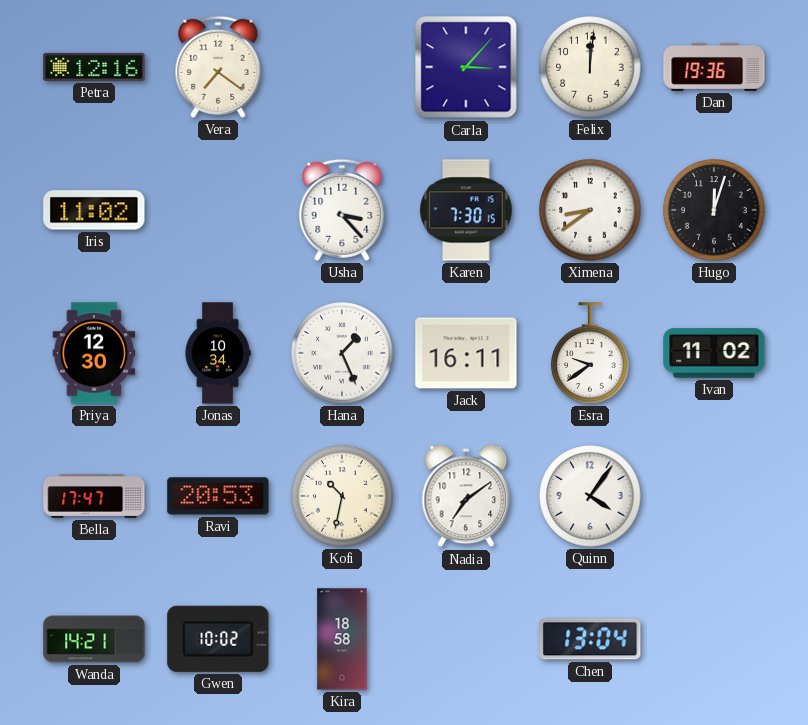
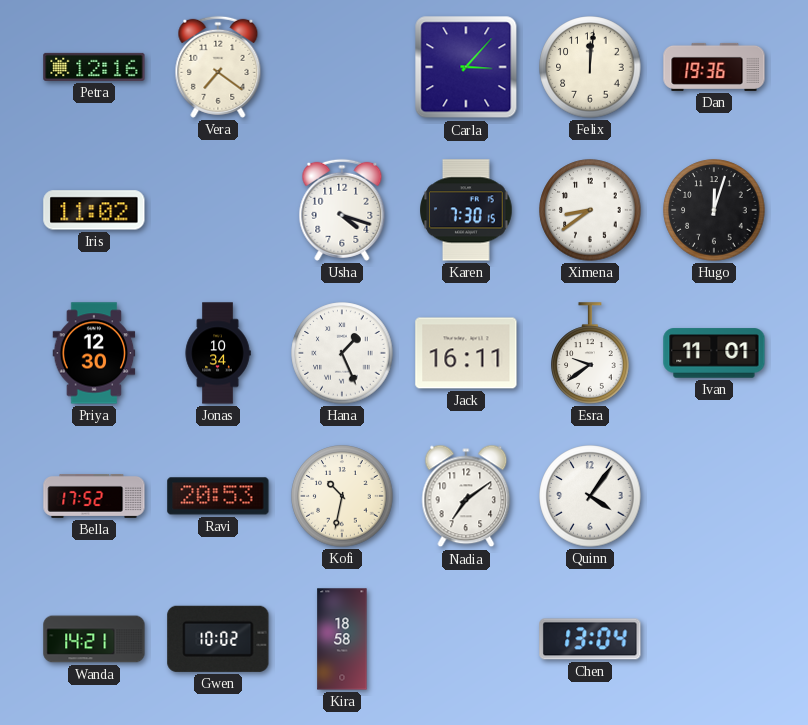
Usha: 3:23 -> 4:18 (342, 210)
Ivan: 11:02 -> 11:01 (714, 353)
Bella: 17:47 -> 17:52 (94, 497)
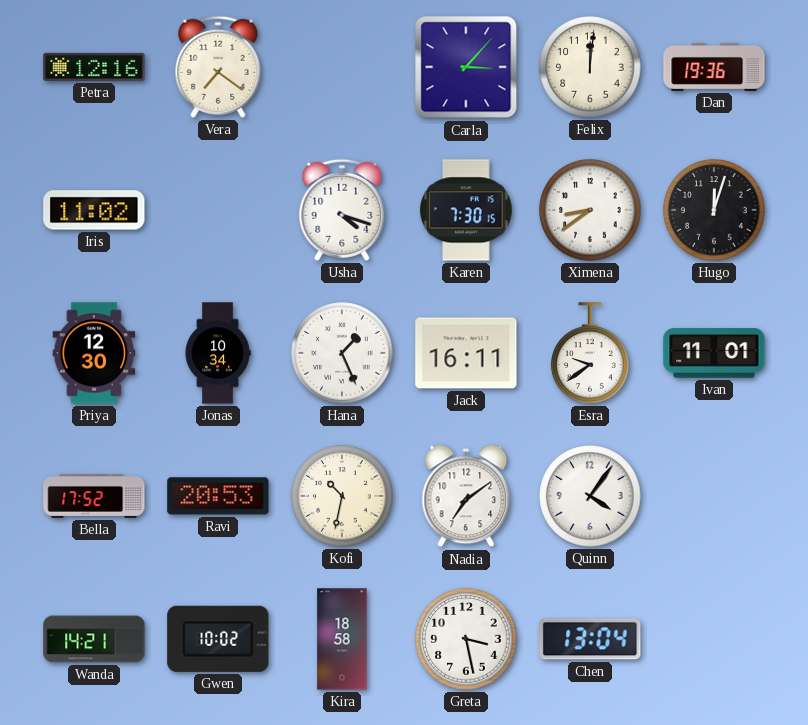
Greta: none -> 3:28 (466, 639)
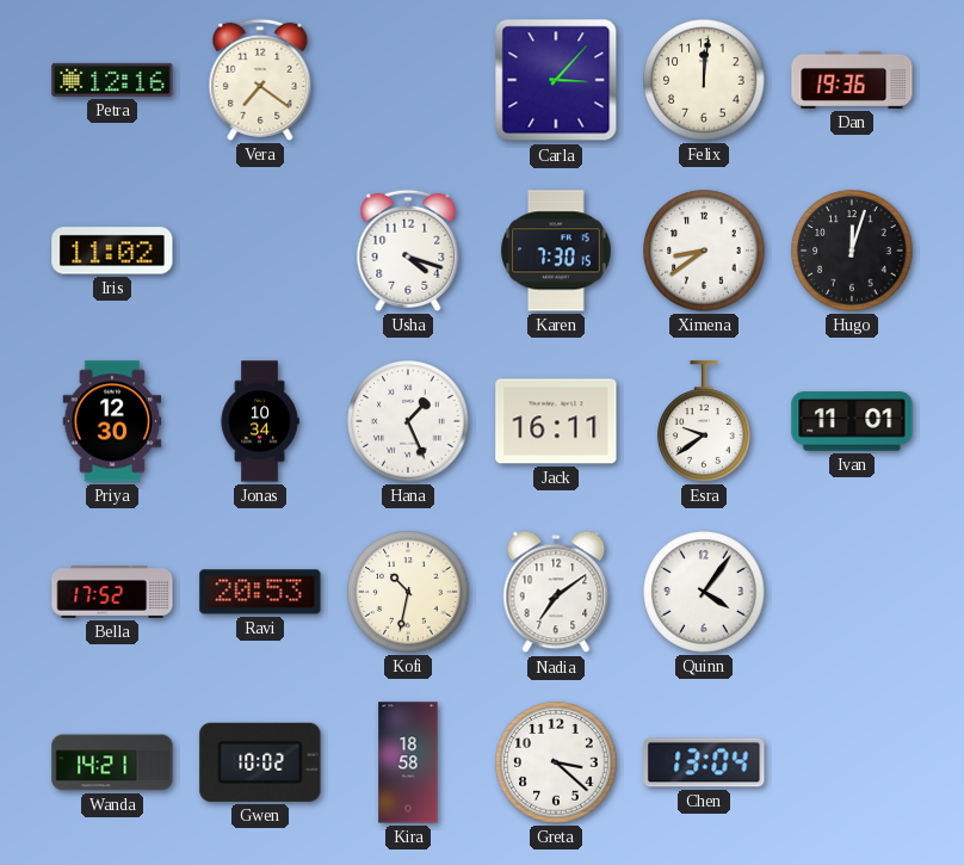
Greta: 3:28 -> 3:22 (556, 762)
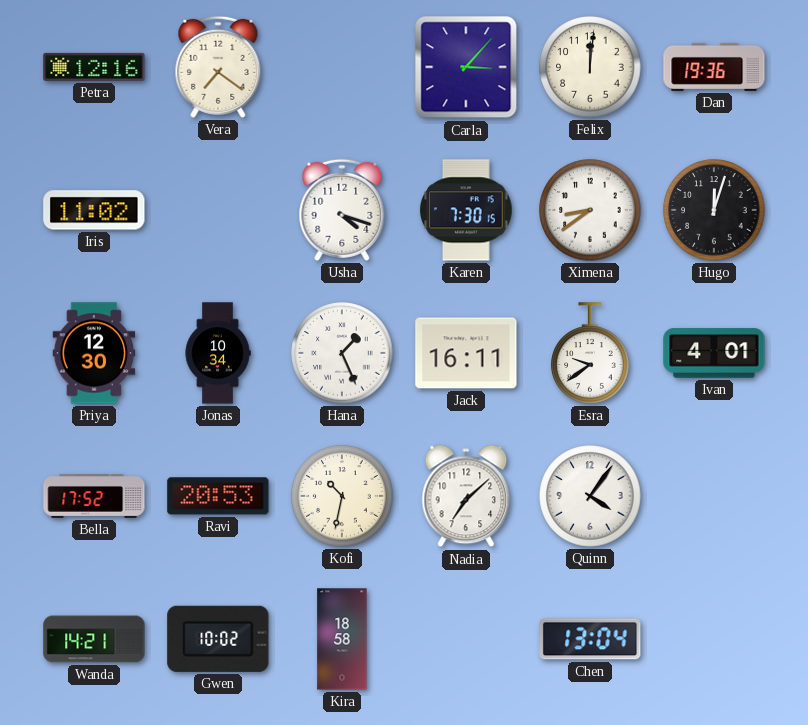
Ivan: 11:01 -> 4:01 (714, 353)
Nadia: 7:09 -> 7:08 (466, 496)
Greta: 3:22 -> none (556, 762)
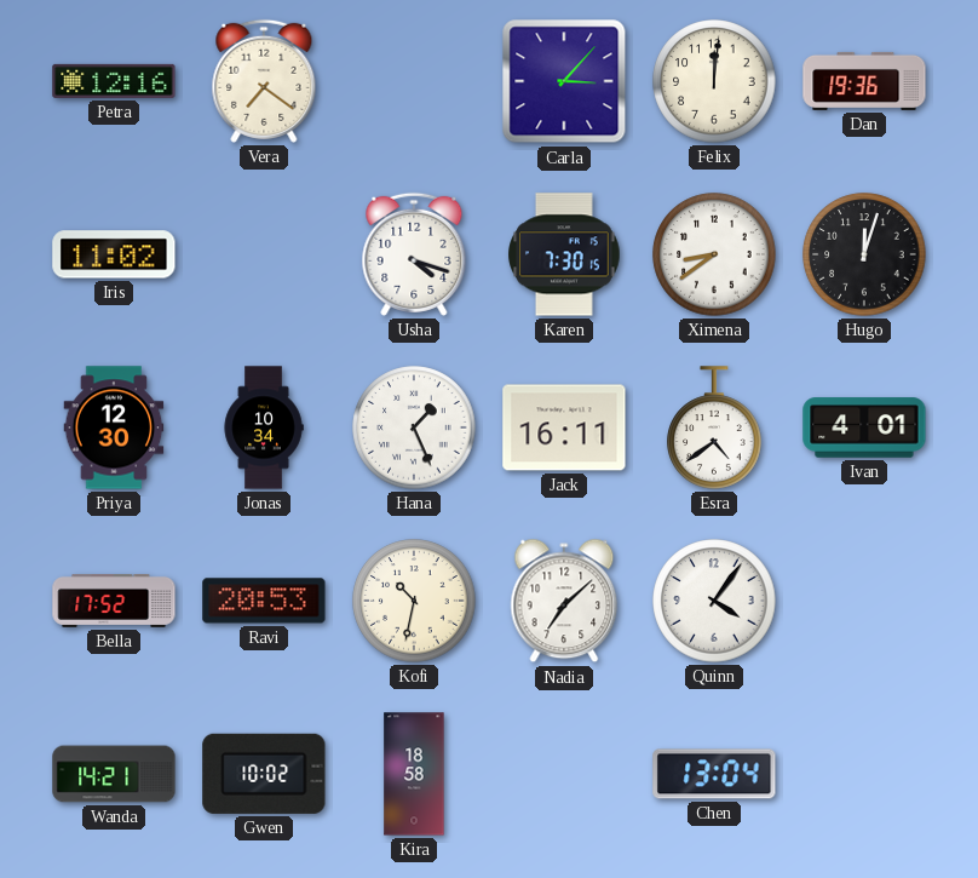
Esra: 9:39 -> 4:39 (714, 427)
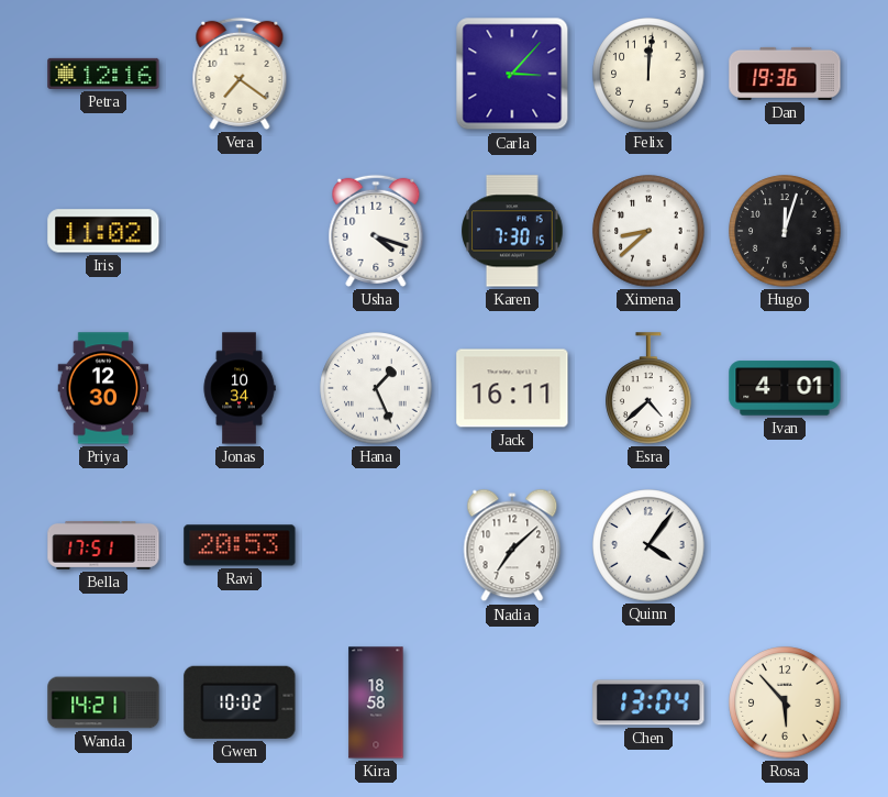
Ximena: 8:39 -> 8:38 (648, 231)
Esra: 4:39 -> 4:38 (648, 388)
Bella: 17:52 -> 17:51 (103, 546)
Kofi: 10:32 -> none (414, 601)
Rosa: none -> 5:53 (785, 702)
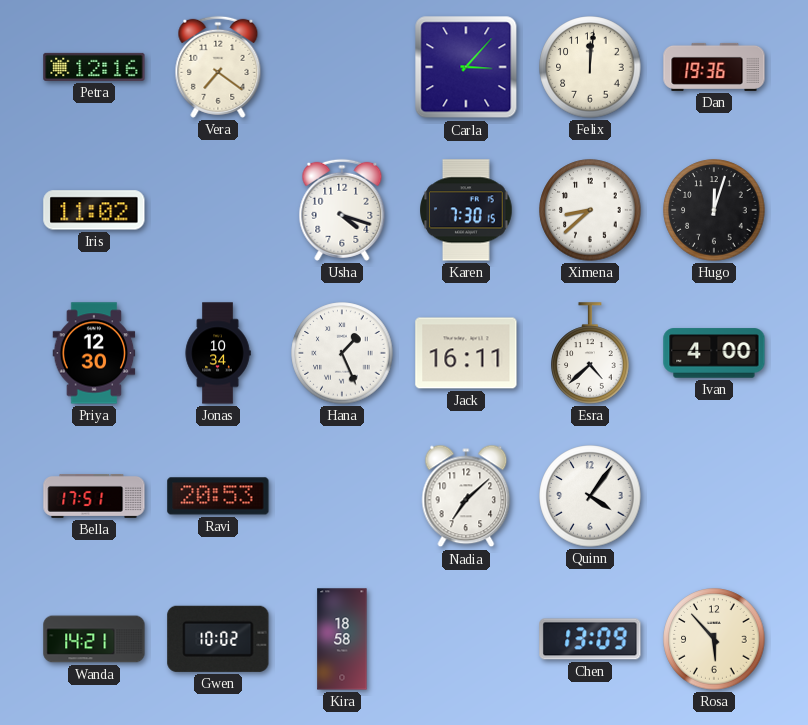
Ivan: 4:01 -> 4:00 (714, 353)
Chen: 13:04 -> 13:09 (590, 639)
